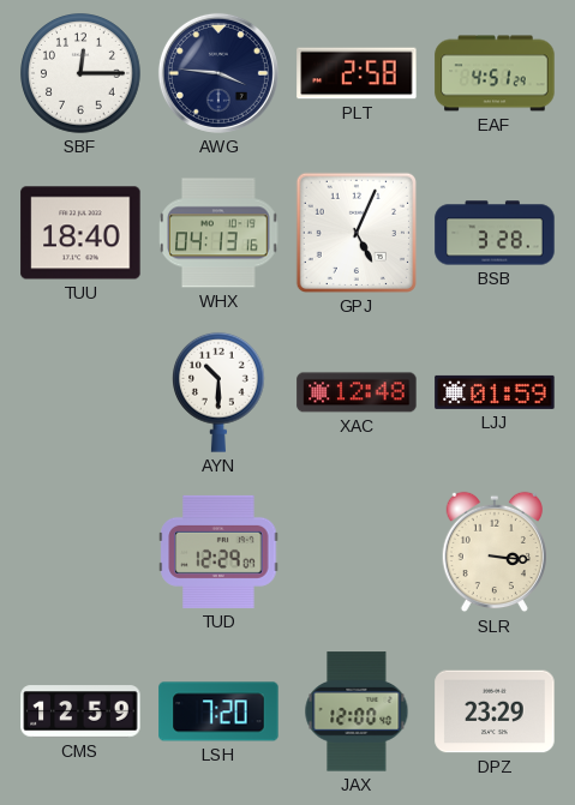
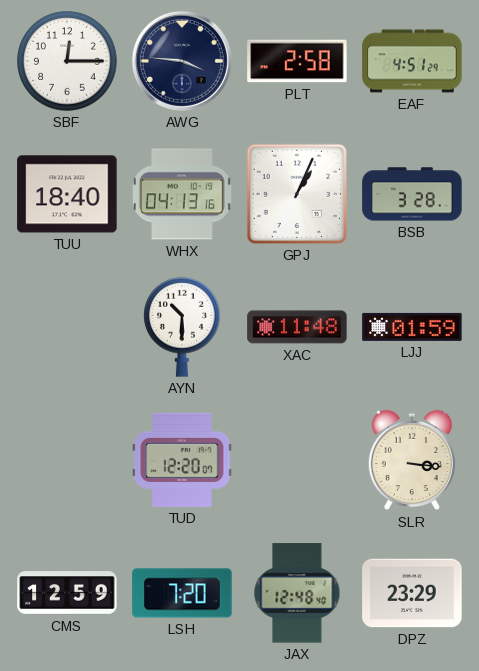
GPJ: 5:04 -> 1:04 (297, 194)
XAC: 12:48 -> 11:48 (297, 327)
TUD: 12:29 -> 12:20 (182, 460)
JAX: 12:00 -> 12:48 (297, 593)
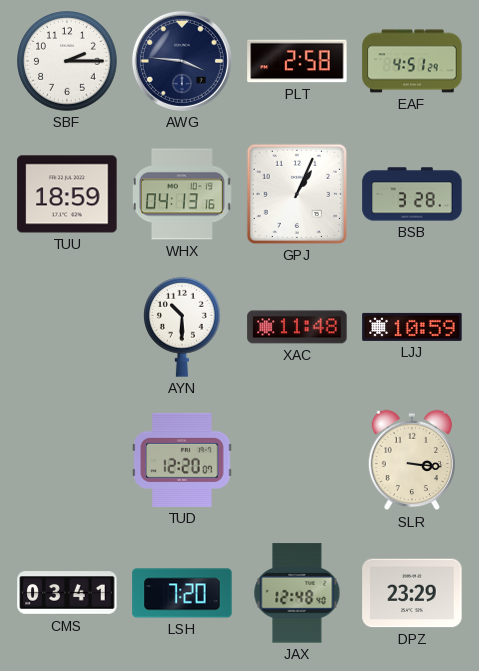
SBF: 12:15 -> 2:15 (67, 61)
TUU: 18:40 -> 18:59 (67, 194)
LJJ: 01:59 -> 10:59 (412, 327)
CMS: 12:59 -> 03:41 (67, 593)
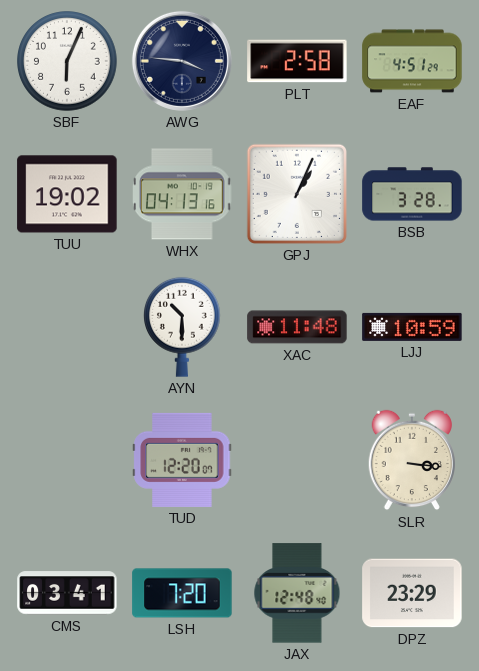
SBF: 2:15 -> 6:04 (67, 61)
TUU: 18:59 -> 19:02 (67, 194)
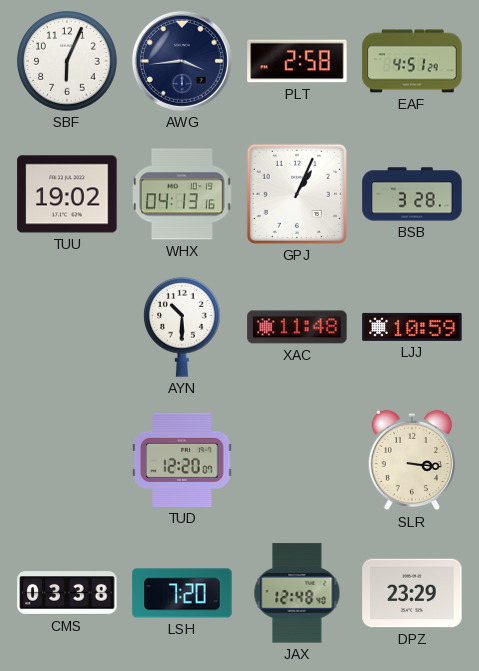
AWG: 3:46 -> 3:44 (182, 61)
CMS: 03:41 -> 03:38 (67, 593)
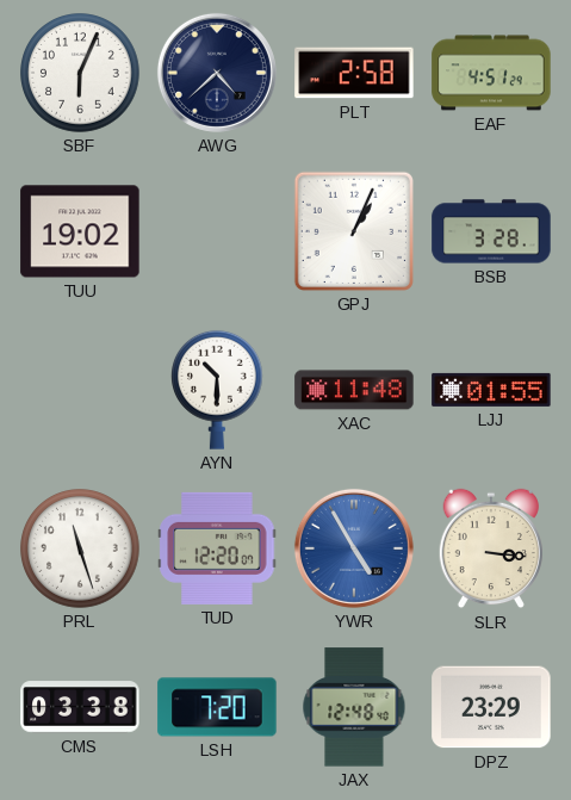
AWG: 3:44 -> 4:38 (217, 73)
WHX: 04:13 -> none (183, 194)
LJJ: 10:59 -> 01:55 (491, 390)
PRL: none -> 11:27 (80, 548)
YWR: none -> 4:55 (354, 548)
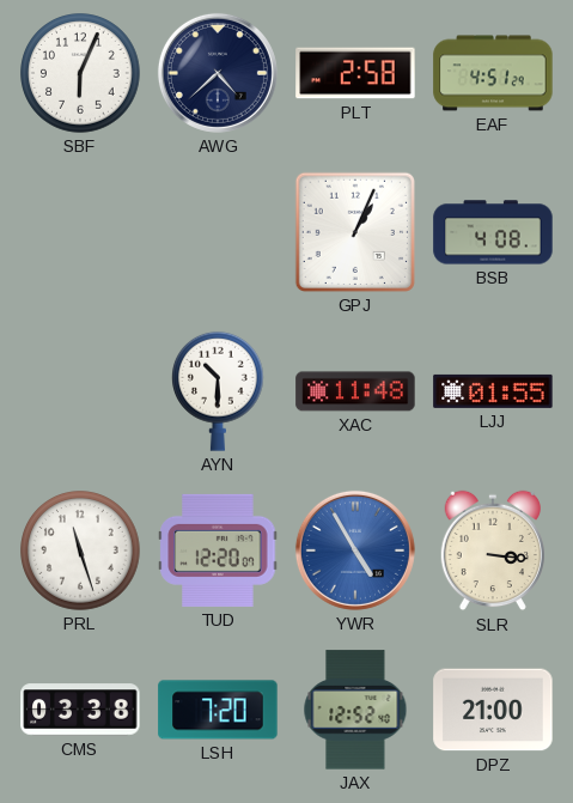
TUU: 19:02 -> none (80, 231)
BSB: 3:28 -> 4:08 (493, 232)
JAX: 12:48 -> 12:52 (355, 710)
DPZ: 23:29 -> 21:00 (493, 710)
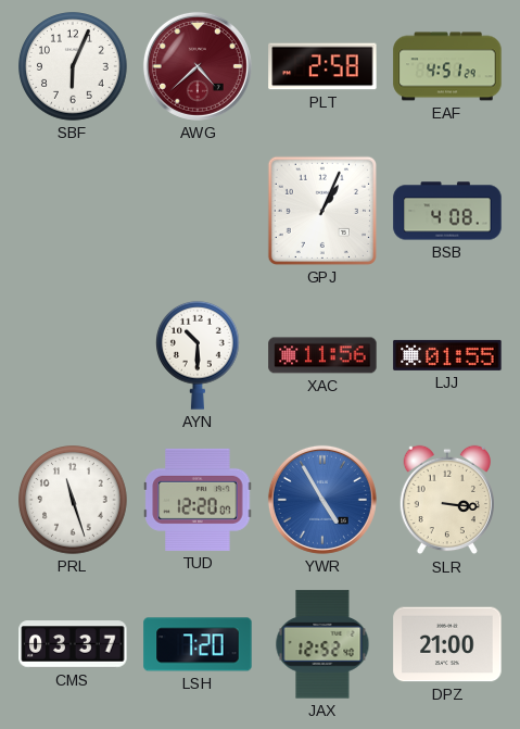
AWG dial: navy -> burgundy (198, 66)
XAC: 11:48 -> 11:56 (322, 355)
CMS: 03:38 -> 03:37 (73, 644)
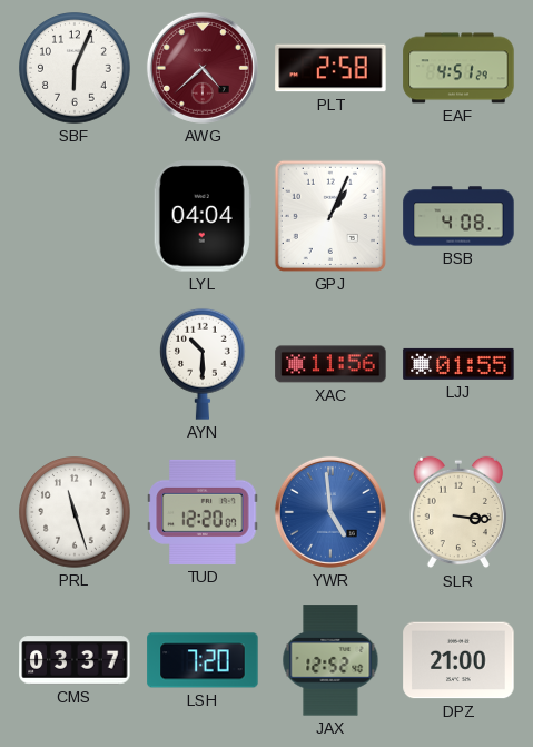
LYL: none -> 04:04 (203, 216)
YWR: 4:55 -> 4:59 (330, 512)
